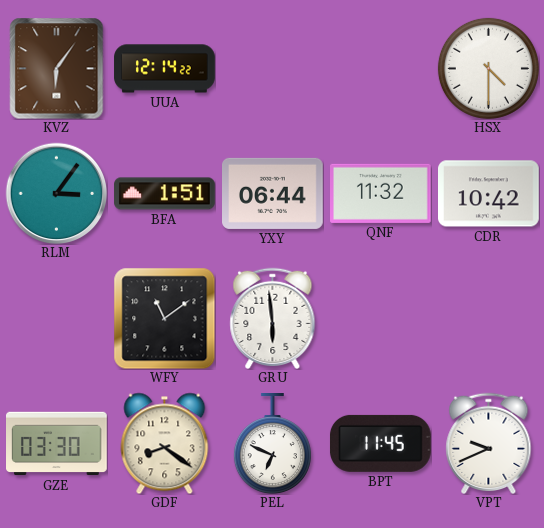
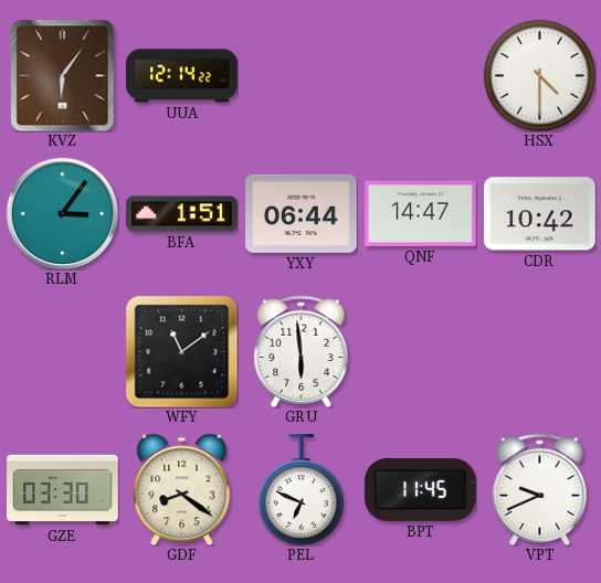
QNF: 11:32 -> 14:47 (421, 213)
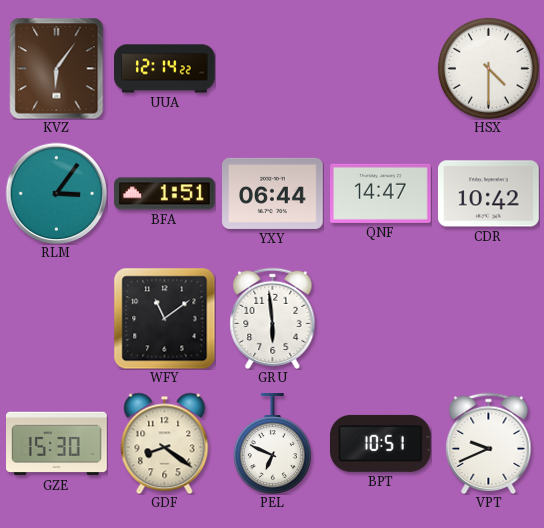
GZE: 03:30 -> 15:30 (57, 444)
BPT: 11:45 -> 10:51 (380, 443)
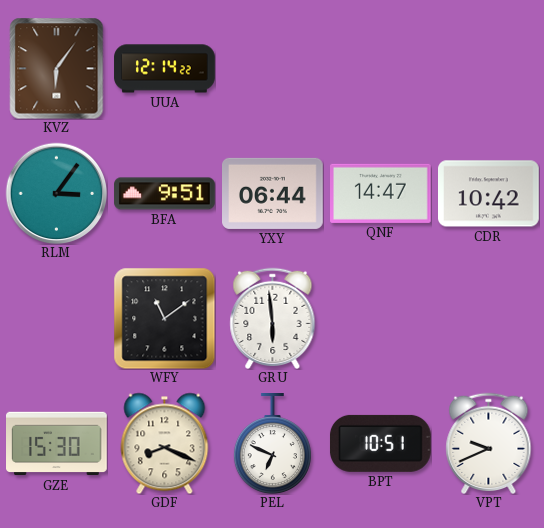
HSX: 4:30 -> none (488, 68)
BFA: 1:51 -> 9:51 (165, 194)
GDF: 8:21 -> 8:19 (165, 443)
